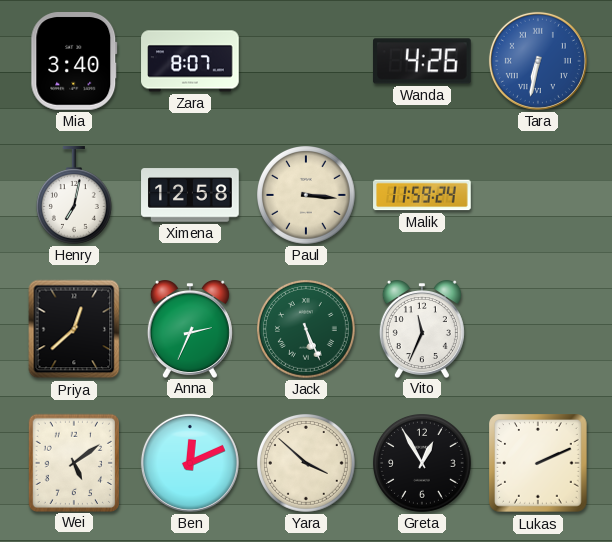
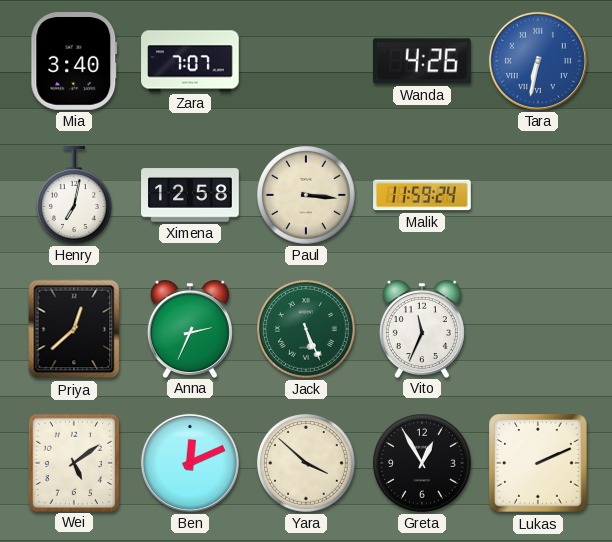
Zara: 8:07 -> 7:07 (190, 61)
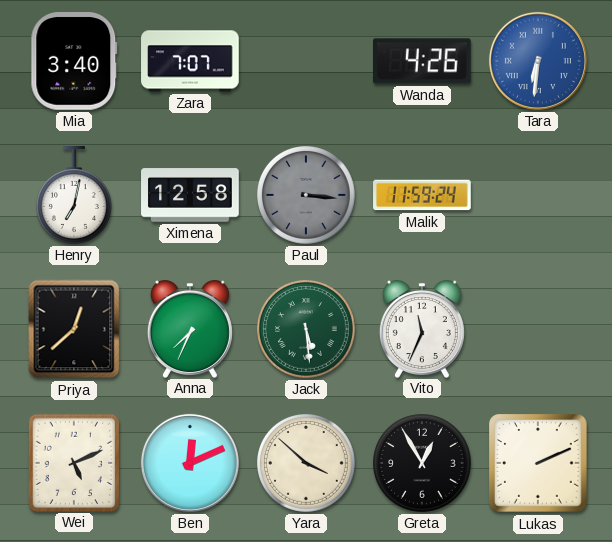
Tara: 6:32 -> 6:31 (538, 61)
Paul dial: cream -> grey (307, 196)
Anna: 2:34 -> 7:34 (190, 329)
Jack: 5:26 -> 5:29 (307, 330)
Wei: 5:09 -> 5:11 (73, 462)
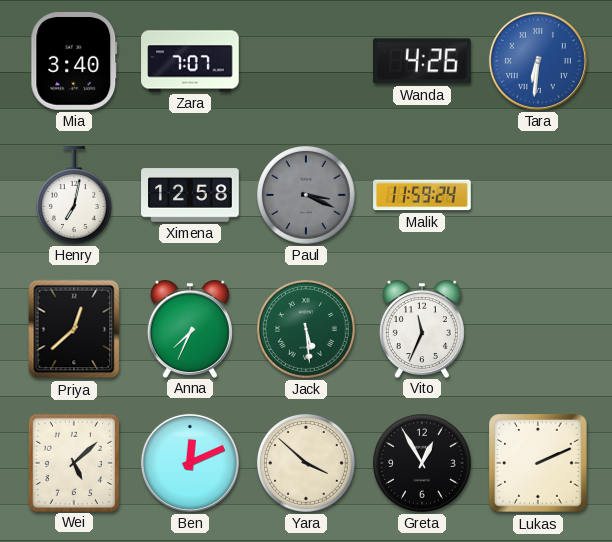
Paul: 3:16 -> 3:19 (307, 196)
Wei: 5:11 -> 5:08 (73, 462)
